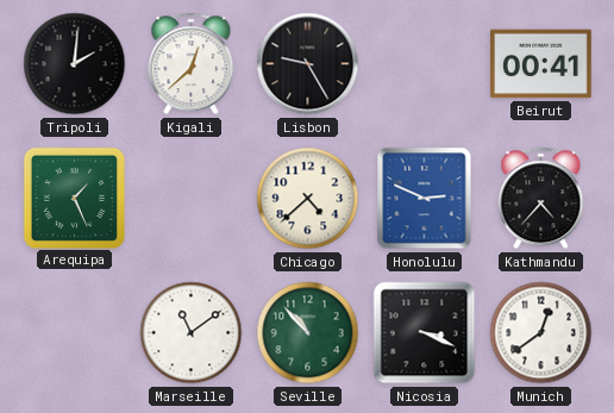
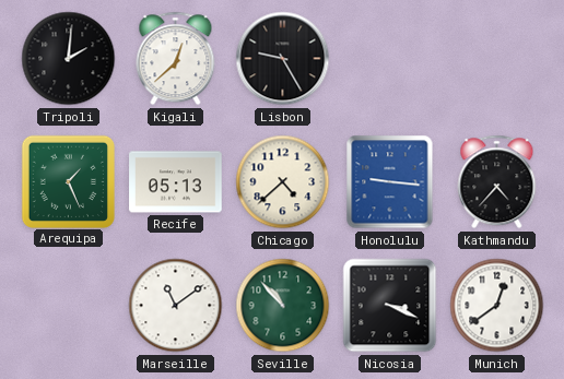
Beirut: 00:41 -> none (541, 64)
Recife: none -> 05:13 (176, 182)
Honolulu: 2:49 -> 9:16 (390, 182)
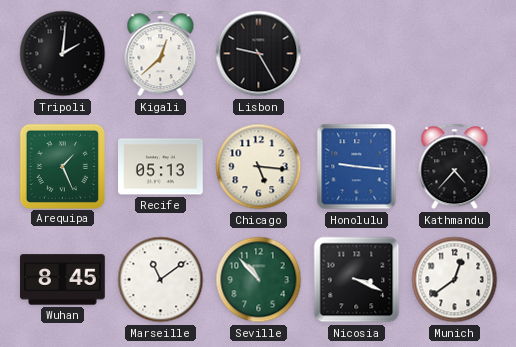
Chicago: 4:38 -> 5:16 (259, 167)
Wuhan: none -> 8:45 (63, 280)
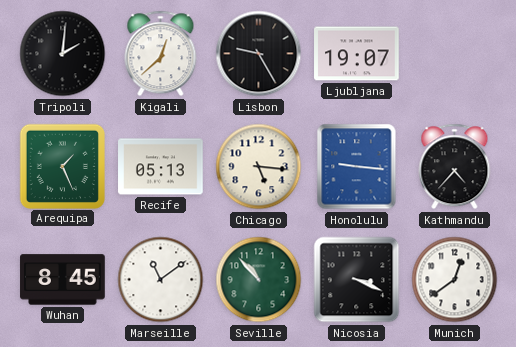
Ljubljana: none -> 19:07 (357, 54)
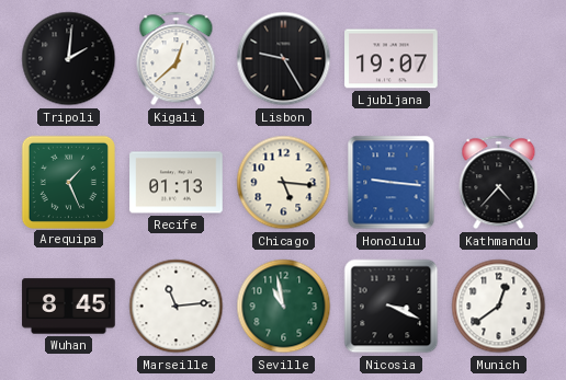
Recife: 05:13 -> 01:13 (177, 183)
Marseille: 11:09 -> 11:14 (177, 307)
Seville: 10:53 -> 10:58 (284, 307)
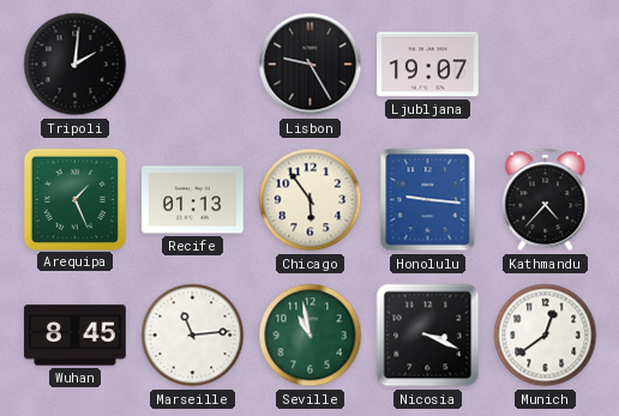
Kigali: 12:38 -> none (177, 59)
Chicago: 5:16 -> 5:54 (311, 200)
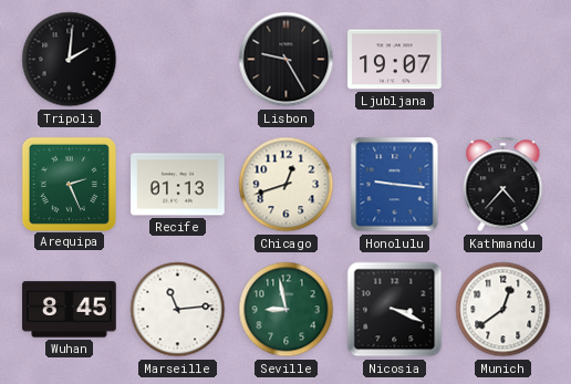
Arequipa: 1:26 -> 2:26 (69, 184)
Chicago: 5:54 -> 12:42 (287, 185)
Seville: 10:58 -> 8:58 (287, 310)
